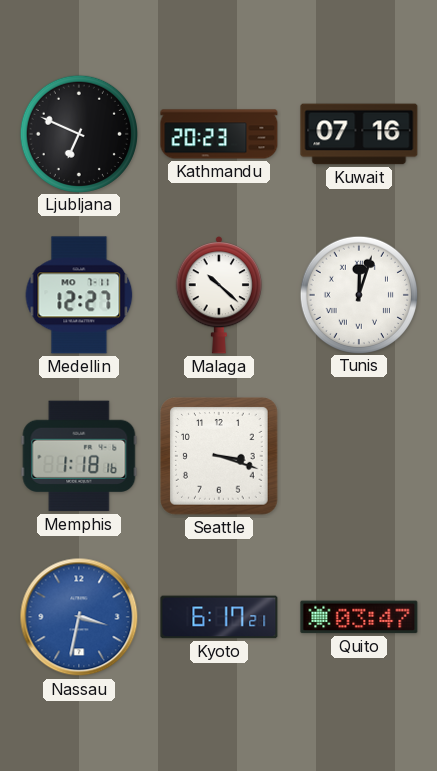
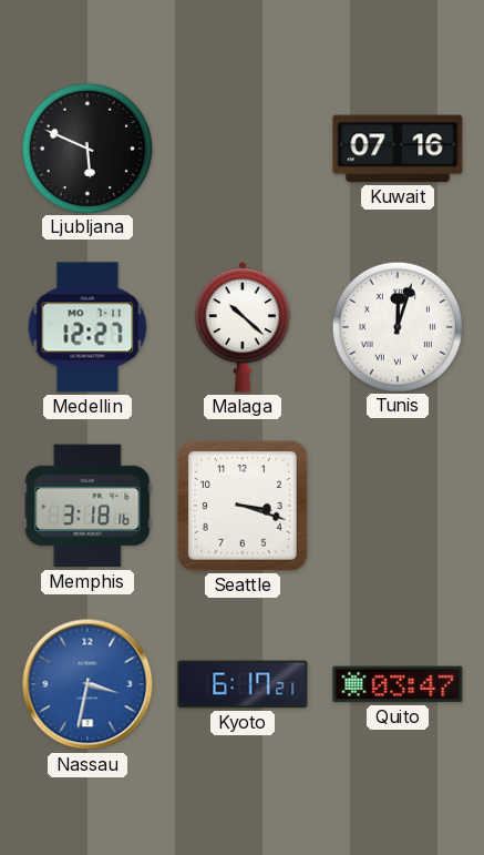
Ljubljana: 6:49 -> 5:49 (86, 147)
Kathmandu: 20:23 -> none (219, 134)
Memphis: 1:18 -> 3:18 (87, 506)
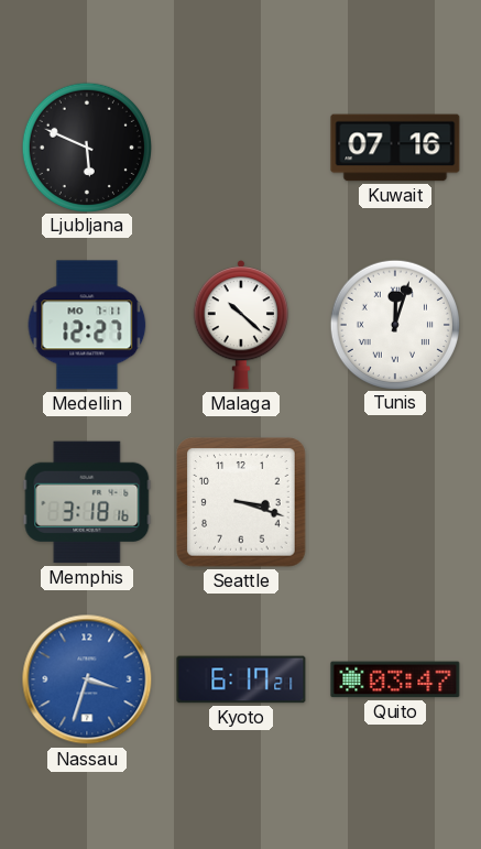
Nassau: 3:32 -> 3:33 (87, 679)
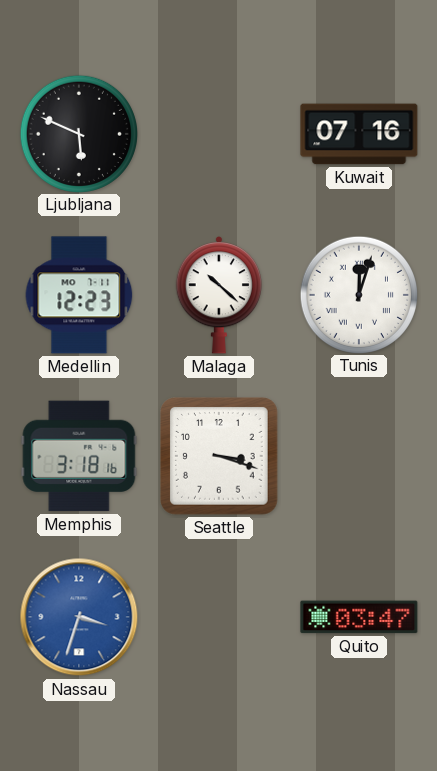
Medellin: 12:27 -> 12:23 (79, 295)
Kyoto: 6:17 -> none (241, 679)
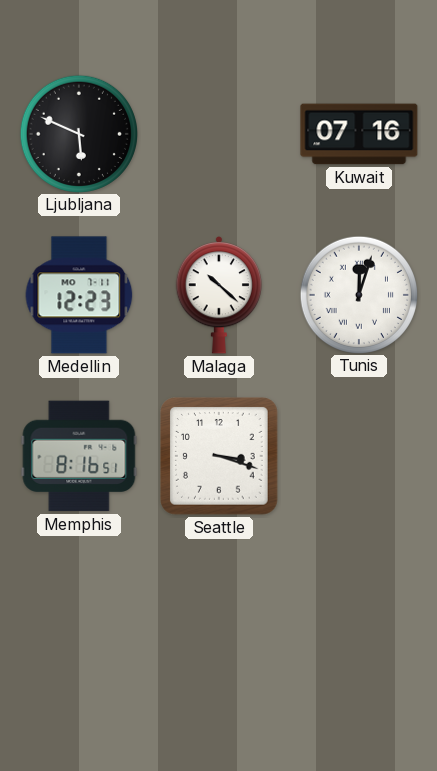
Memphis: 3:18 -> 8:16 (79, 456)
Nassau: 3:33 -> none (79, 617)
Quito: 03:47 -> none (359, 617)
